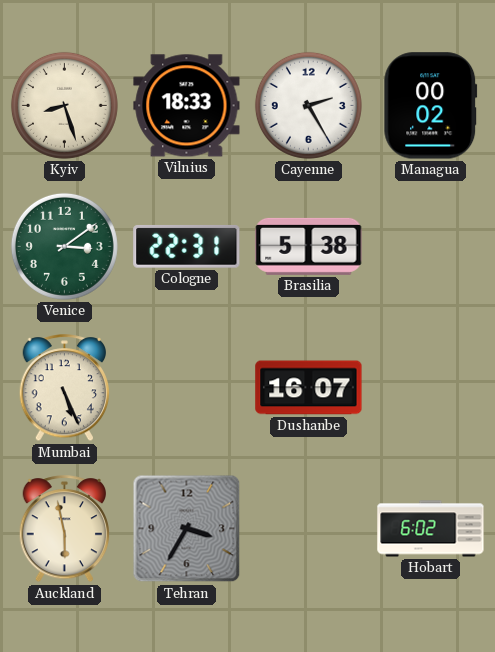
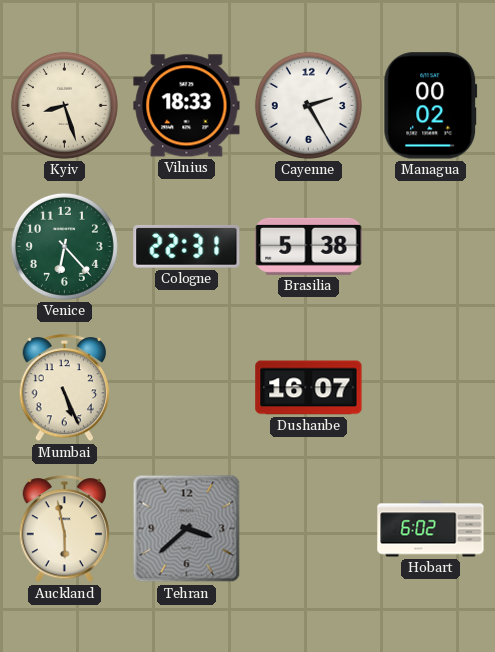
Venice: 3:09 -> 6:23 (64, 246)
Tehran: 3:35 -> 3:38 (187, 529)
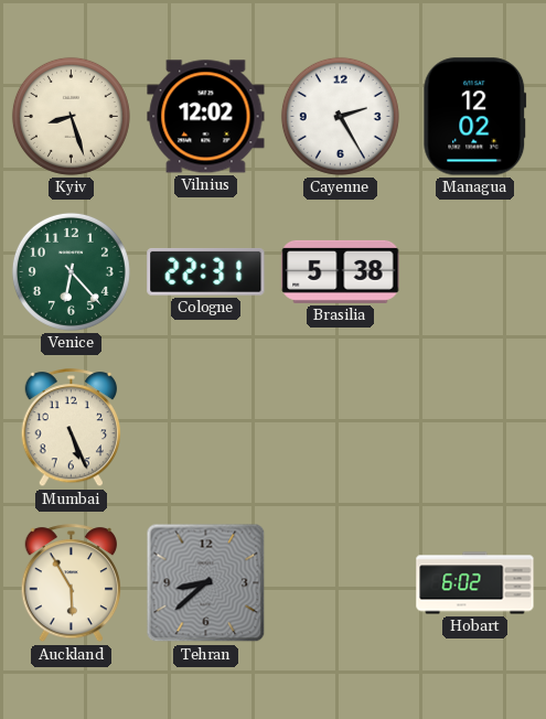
Vilnius: 18:33 -> 12:02 (206, 117)
Managua: 00:02 -> 12:02 (475, 117)
Dushanbe: 16:07 -> none (309, 388)
Auckland: 5:58 -> 5:55 (72, 583)
Tehran: 3:38 -> 8:38 (206, 583)
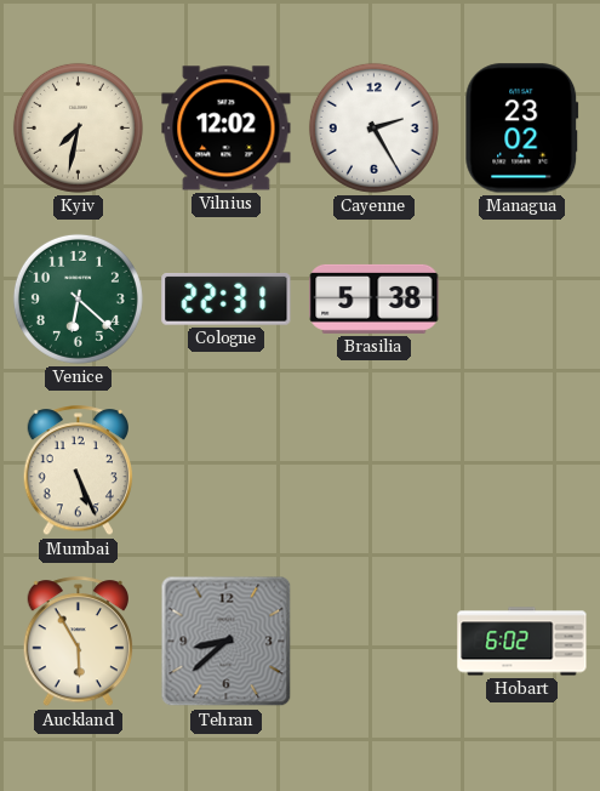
Kyiv: 8:27 -> 7:32 (78, 127)
Managua: 12:02 -> 23:02 (522, 129)
Venice: 6:23 -> 6:22 (78, 298)
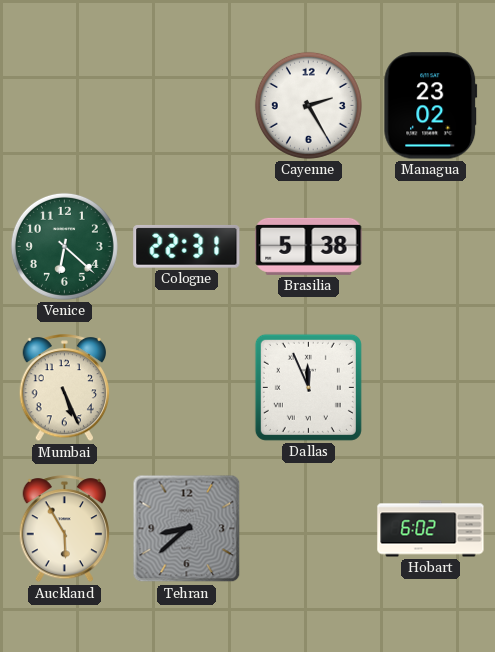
Kyiv: 7:32 -> none (78, 127)
Vilnius: 12:02 -> none (227, 129)
Dallas: none -> 11:56 (308, 387)
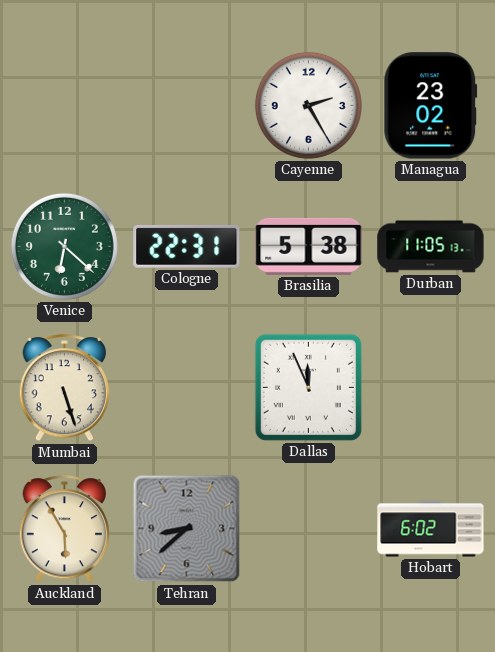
Durban: none -> 11:05 (431, 247)
Mumbai: 5:26 -> 5:27 (65, 388)
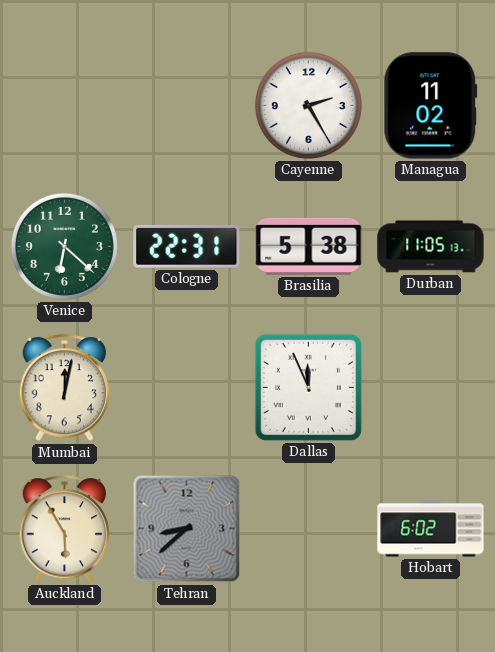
Managua: 23:02 -> 11:02 (431, 106)
Mumbai: 5:27 -> 12:02 (65, 388)
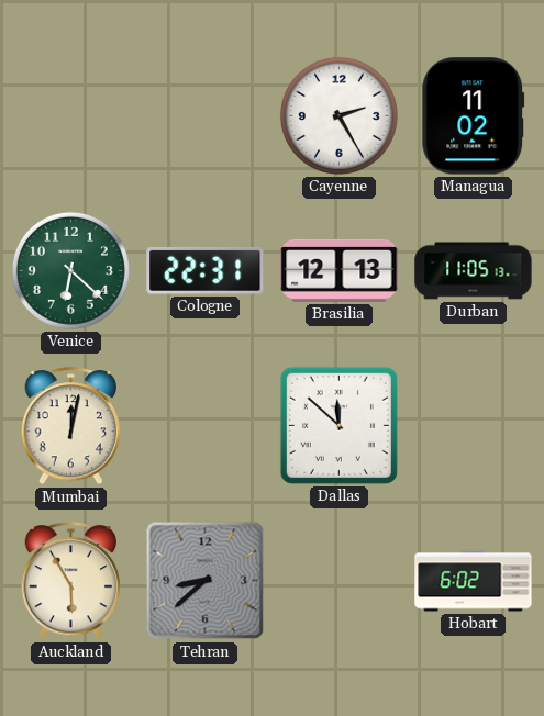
Brasilia: 5:38 -> 12:13 (340, 270)
Dallas: 11:56 -> 11:52 (338, 425)
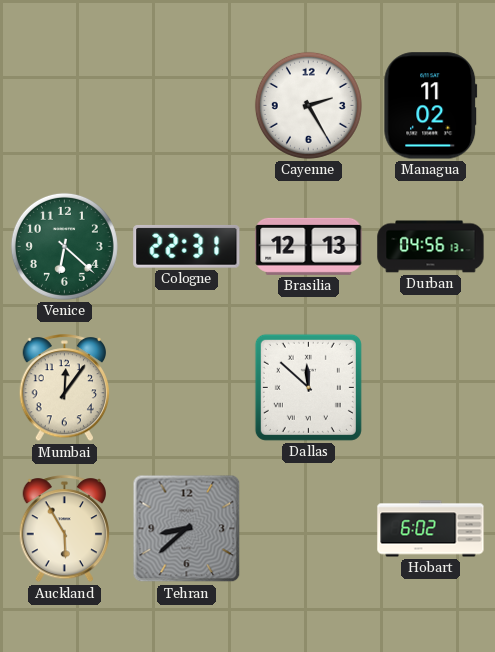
Durban: 11:05 -> 04:56 (431, 247)
Mumbai: 12:02 -> 12:06 (65, 388)
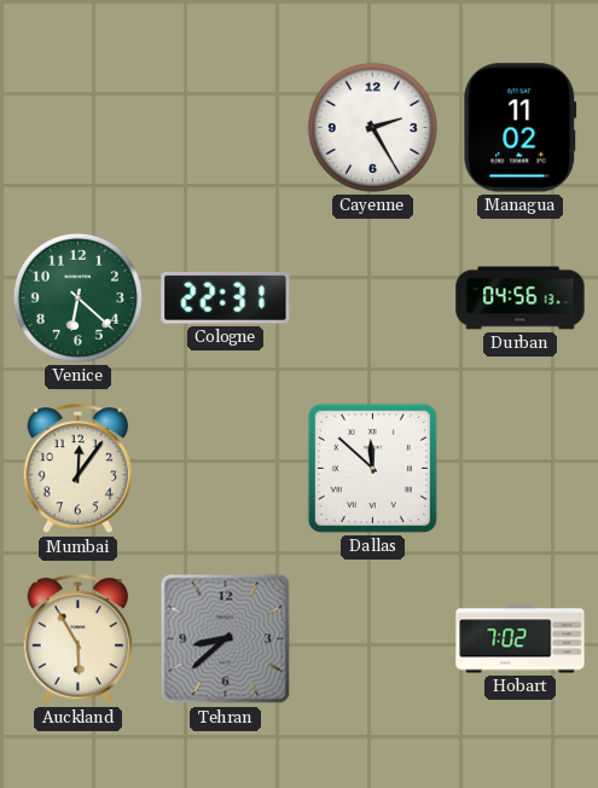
Brasilia: 12:13 -> none (309, 246)
Hobart: 6:02 -> 7:02 (521, 639)
